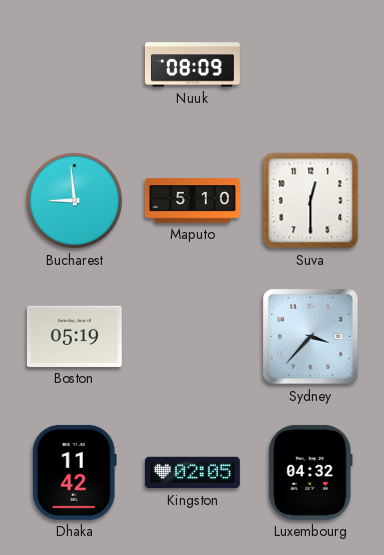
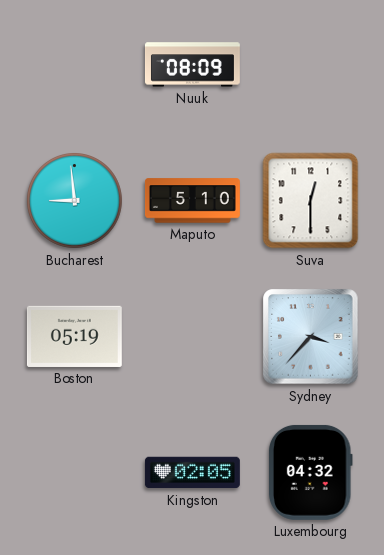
Dhaka: 11:42 -> none (74, 472)
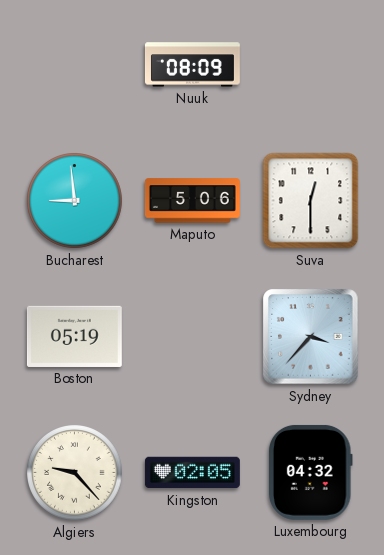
Maputo: 5:10 -> 5:06 (192, 201)
Algiers: none -> 9:23 (75, 473)
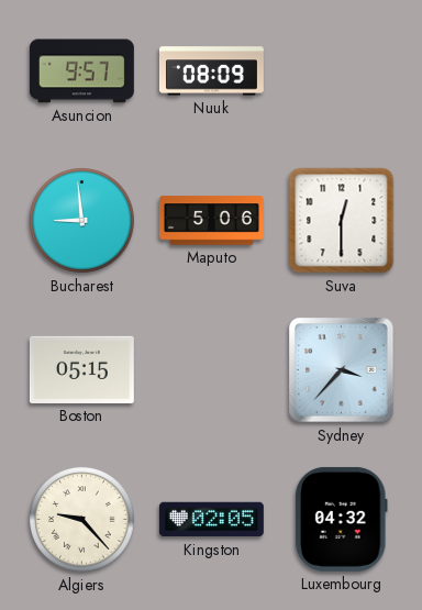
Asuncion: none -> 9:57 (81, 71)
Boston: 05:19 -> 05:15 (81, 369)
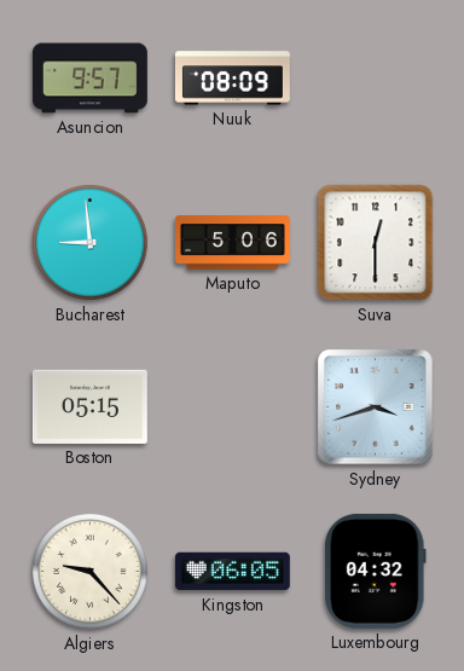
Sydney: 3:37 -> 3:42 (376, 407)
Kingston: 02:05 -> 06:05 (232, 572)
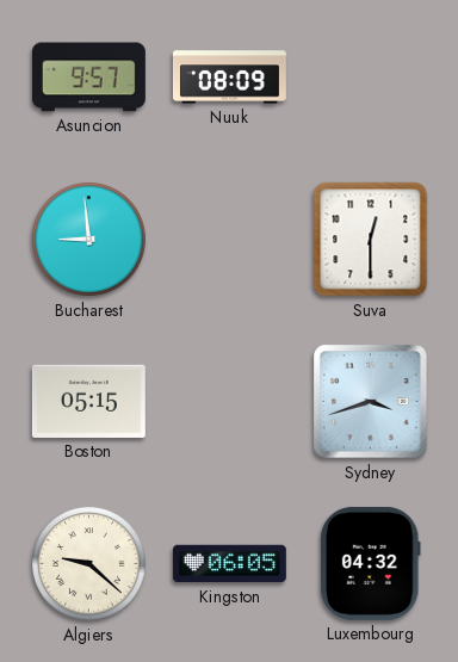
Maputo: 5:06 -> none (232, 243)
Algiers: 9:23 -> 9:22 (89, 564)
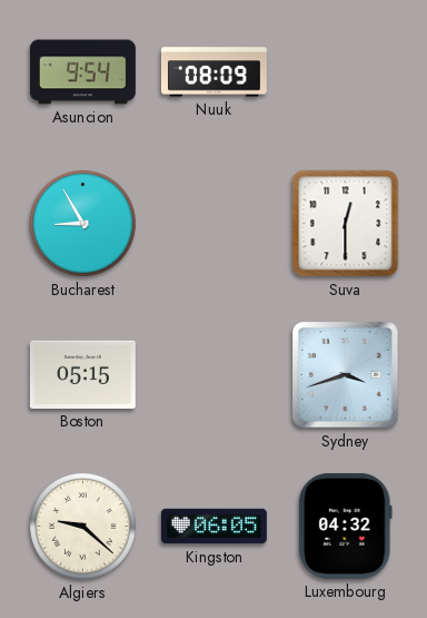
Asuncion: 9:57 -> 9:54 (82, 72)
Bucharest: 8:59 -> 8:55 (83, 224)
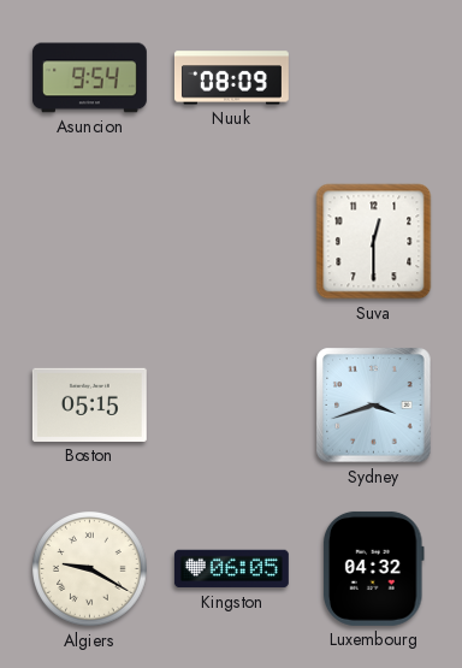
Bucharest: 8:55 -> none (83, 224)
Algiers: 9:22 -> 9:20 (90, 569)
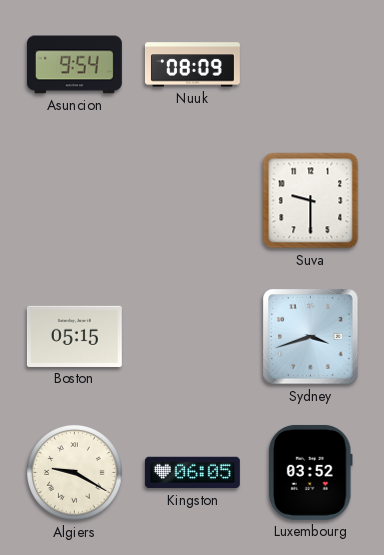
Suva: 12:30 -> 9:30 (311, 201)
Luxembourg: 04:32 -> 03:52 (310, 472)
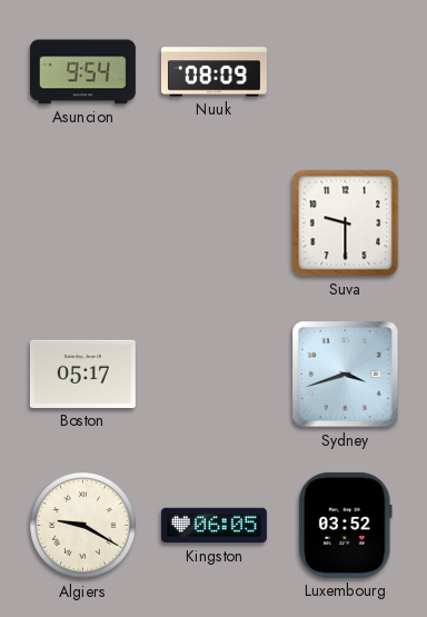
Boston: 05:15 -> 05:17 (82, 374)
